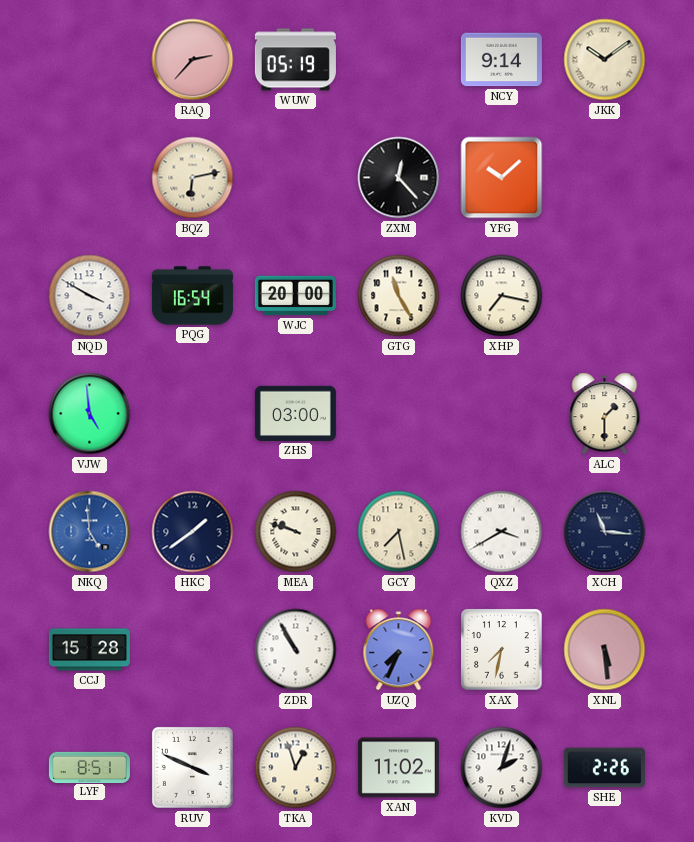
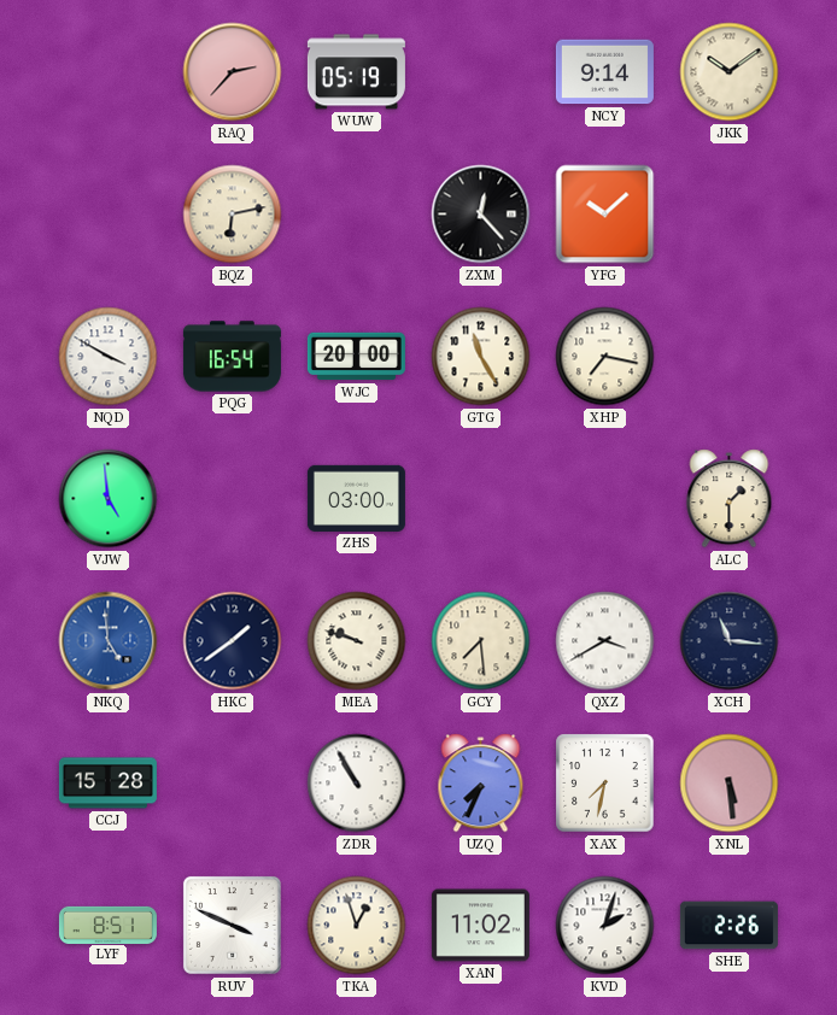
GCY: 7:28 -> 7:29 (481, 641)
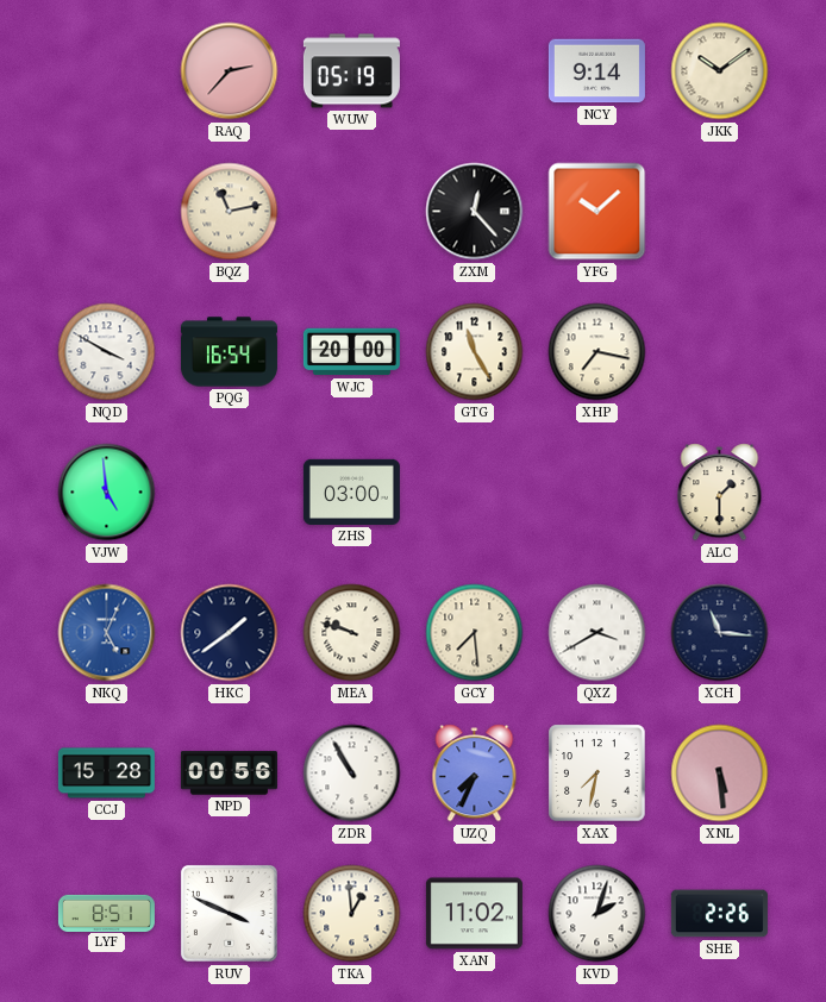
BQZ: 6:13 -> 11:13 (230, 212)
NKQ: 4:59 -> 5:04 (107, 633)
NPD: none -> 00:56 (229, 774)
TKA: 12:57 -> 12:59 (352, 914)
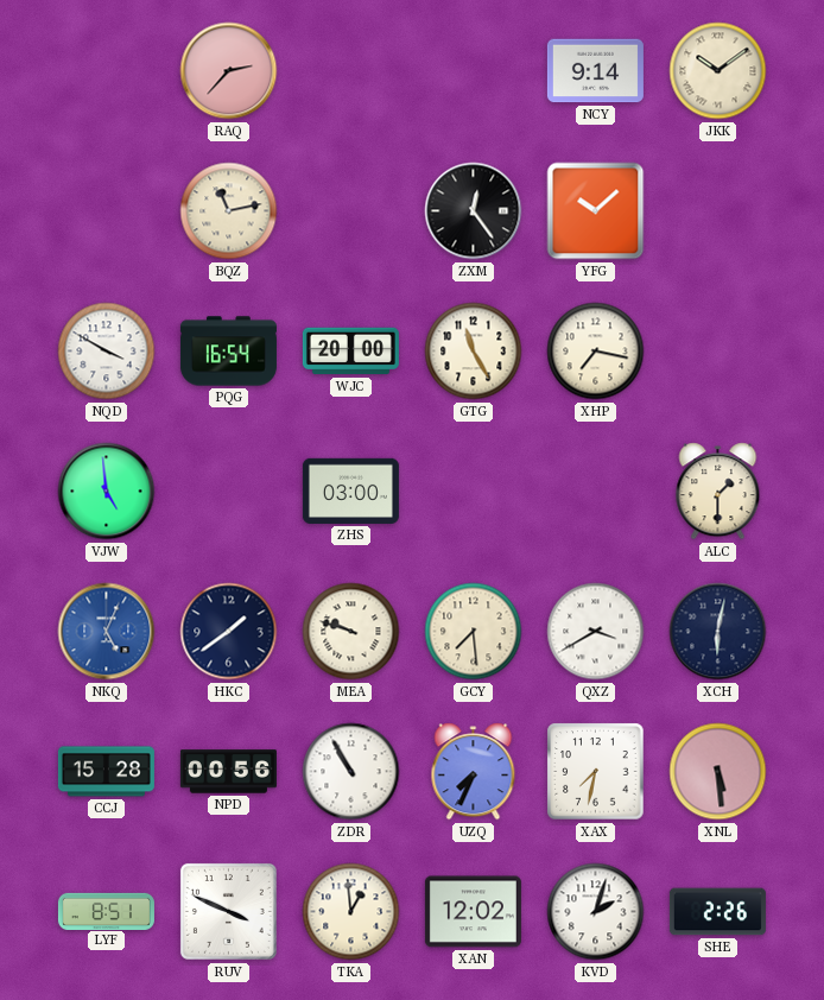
WUW: 05:19 -> none (351, 71)
ZXM: 12:23 -> 12:24 (474, 211)
XCH: 11:16 -> 6:02 (718, 632)
XAN: 11:02 -> 12:02 (473, 912)
